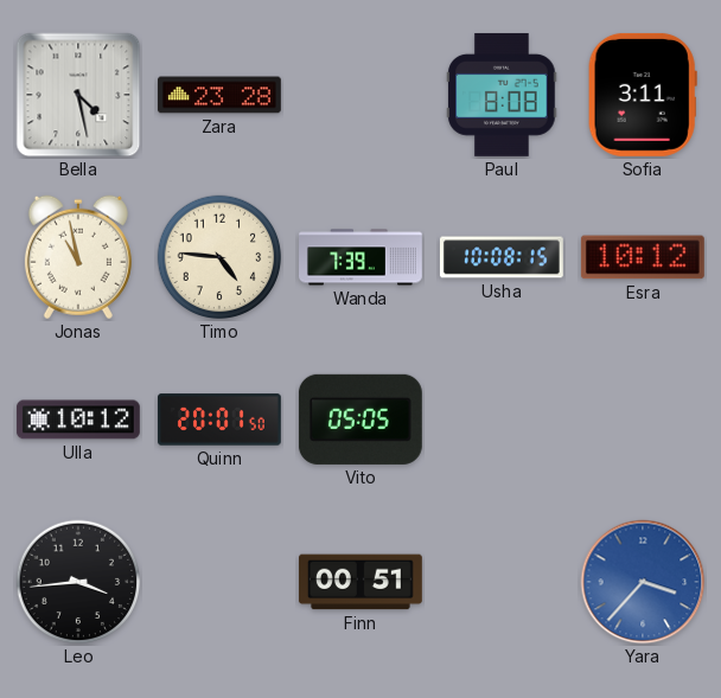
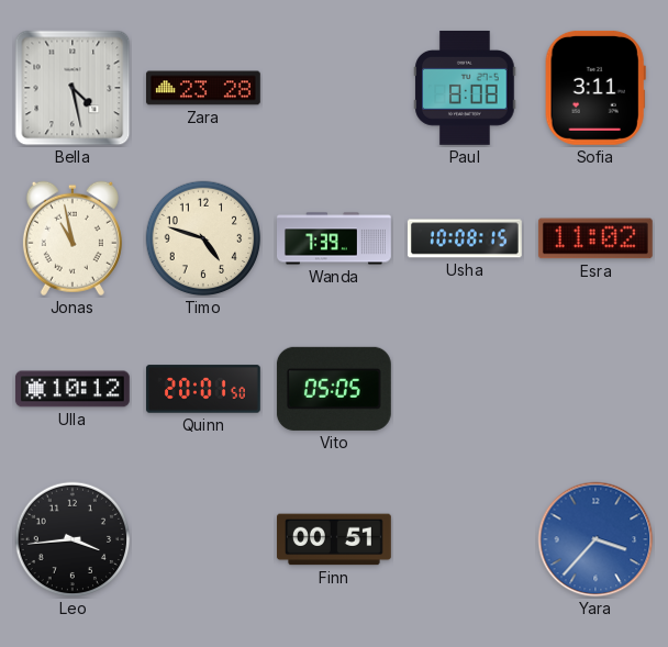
Timo: 4:46 -> 4:48 (203, 238)
Esra: 10:12 -> 11:02 (595, 238)
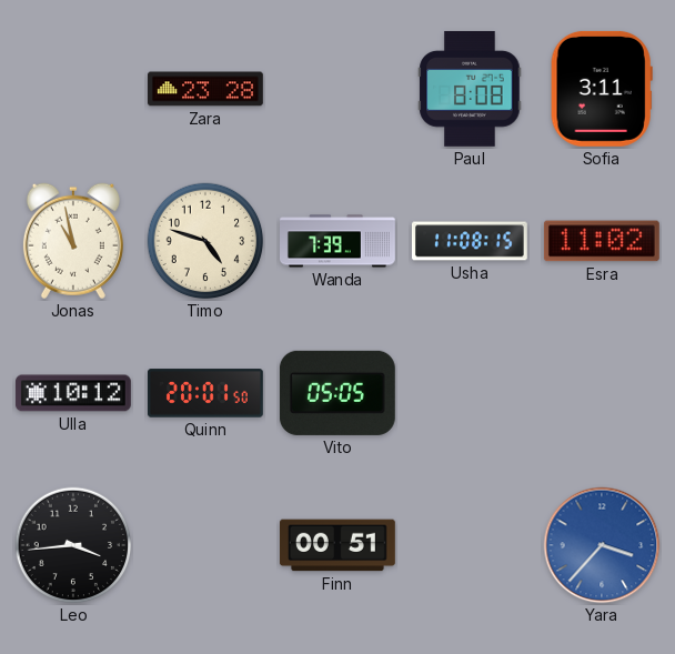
Bella: 4:28 -> none (73, 88)
Usha: 10:08 -> 11:08 (470, 241)
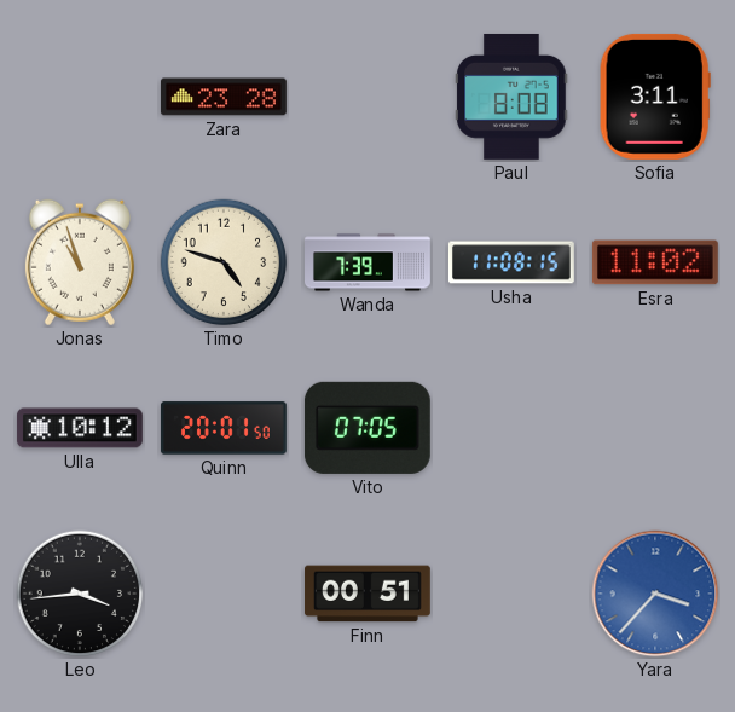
Jonas: 10:58 -> 10:57 (80, 262)
Vito: 05:05 -> 07:05 (367, 428)
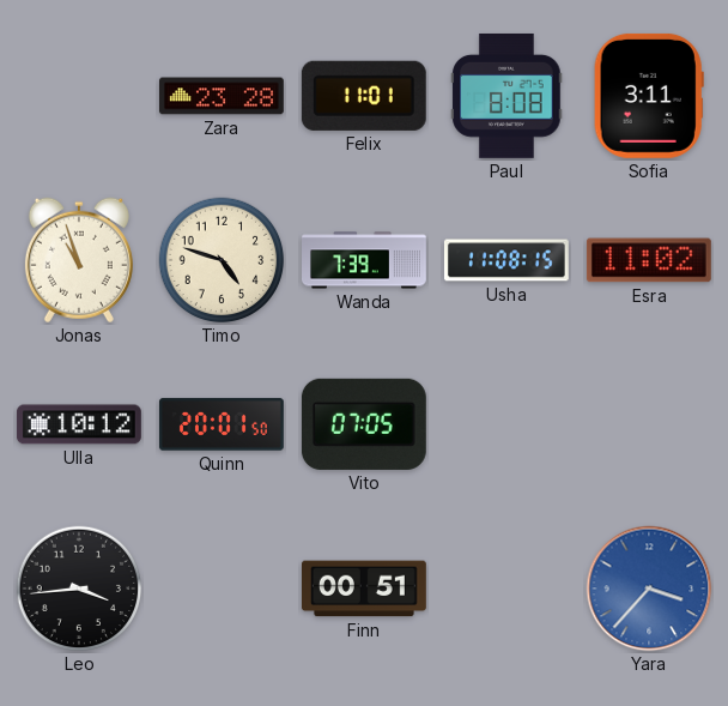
Felix: none -> 11:01 (364, 96)
